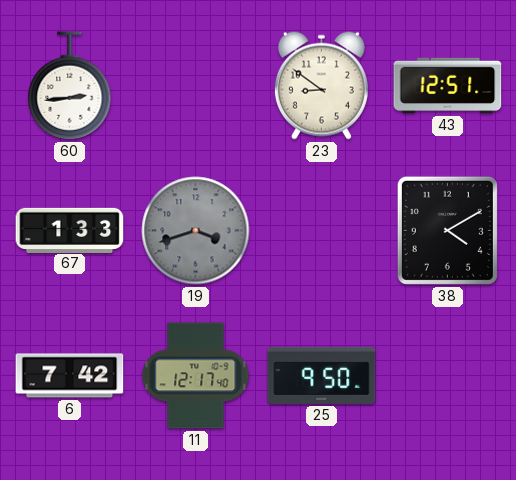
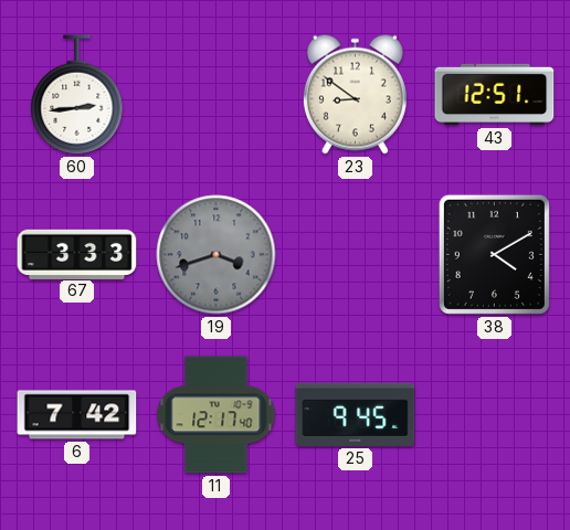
67: 1:33 -> 3:33 (77, 254)
25: 9:50 -> 9:45 (356, 414)
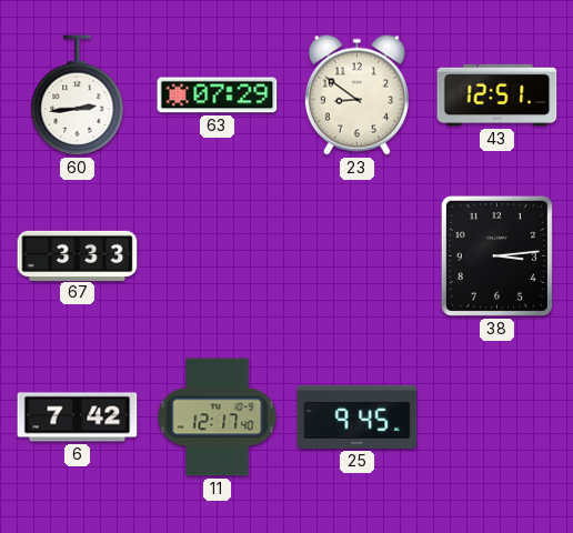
63: none -> 07:29 (218, 95)
19: 3:42 -> none (217, 255)
38: 4:10 -> 3:14 (496, 255)
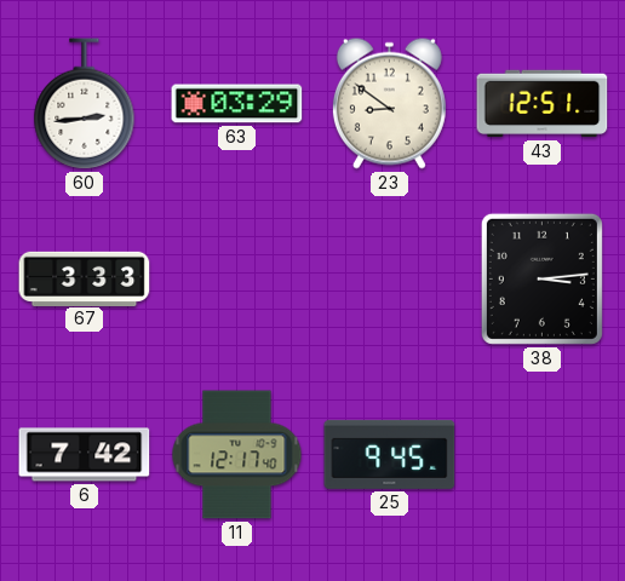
63: 07:29 -> 03:29 (237, 104)
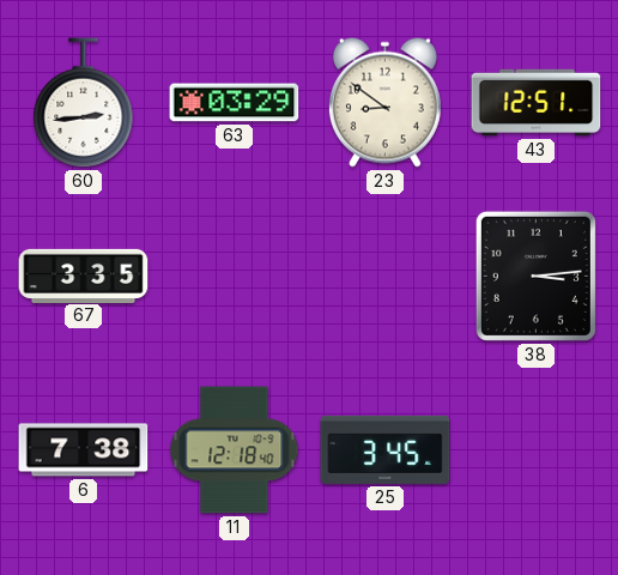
67: 3:33 -> 3:35 (84, 276)
6: 7:42 -> 7:38 (84, 450)
11: 12:17 -> 12:18 (235, 450)
25: 9:45 -> 3:45 (386, 449)
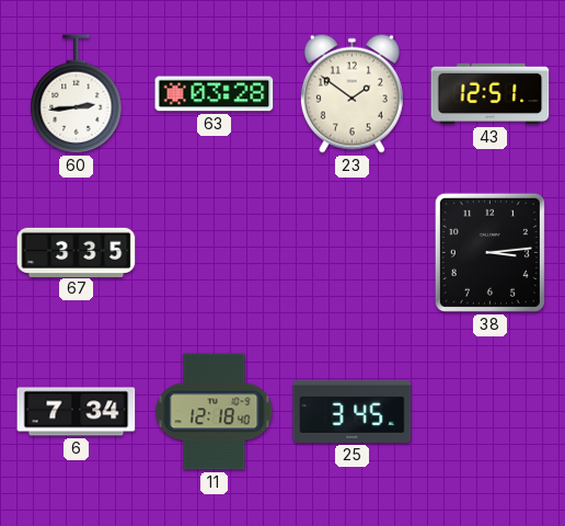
63: 03:29 -> 03:28 (215, 94)
23: 8:51 -> 1:51 (351, 93)
6: 7:38 -> 7:34 (77, 412)
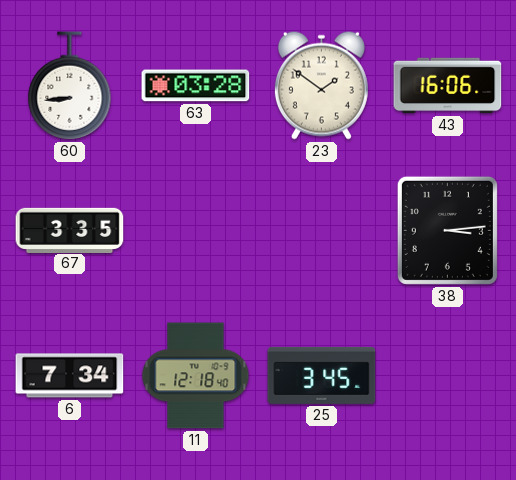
60: 2:44 -> 8:44 (70, 86)
43: 12:51 -> 16:06 (448, 86)
